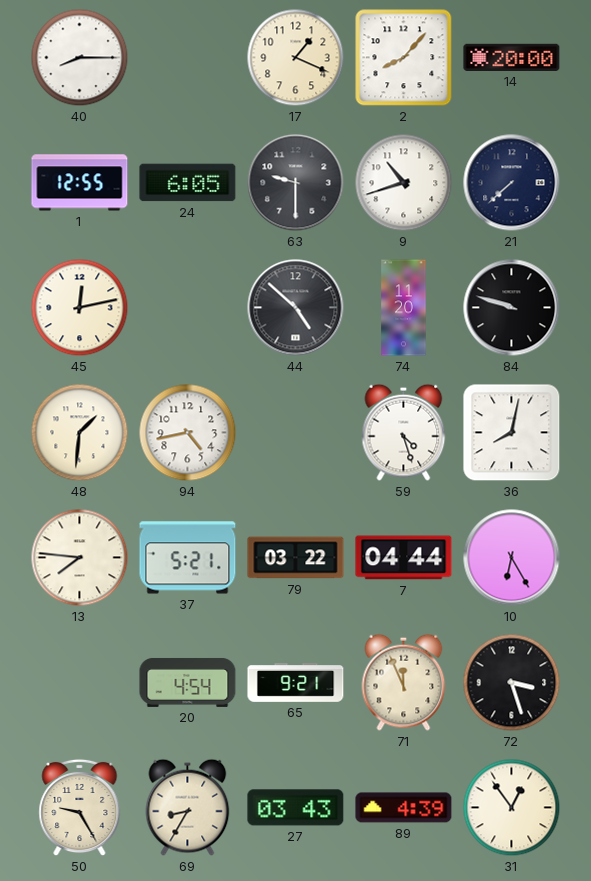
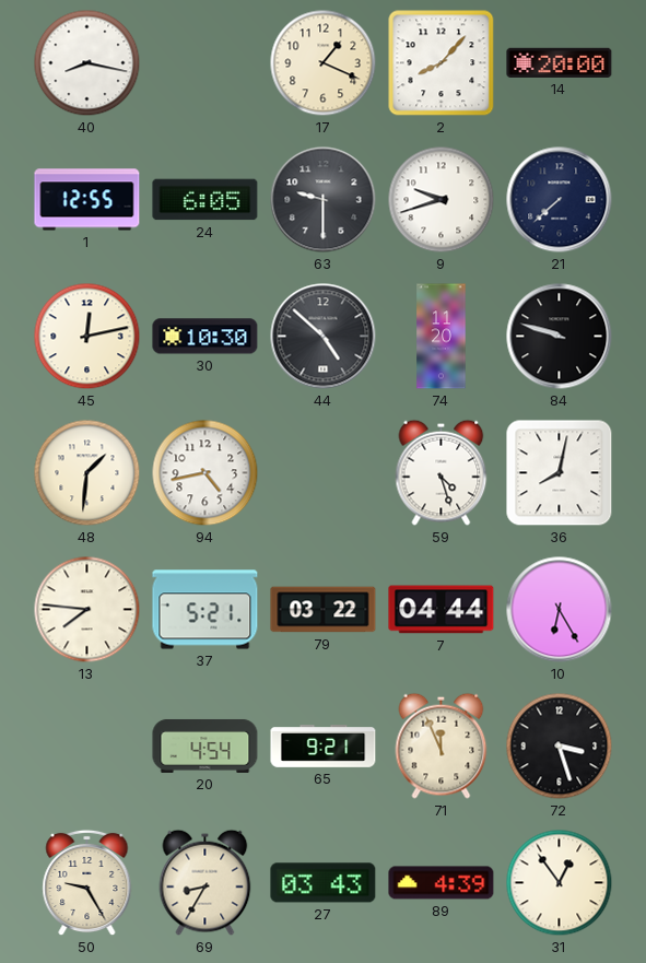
40: 8:15 -> 8:17 (87, 63)
9: 10:42 -> 9:42 (442, 200)
30: none -> 10:30 (205, 337)
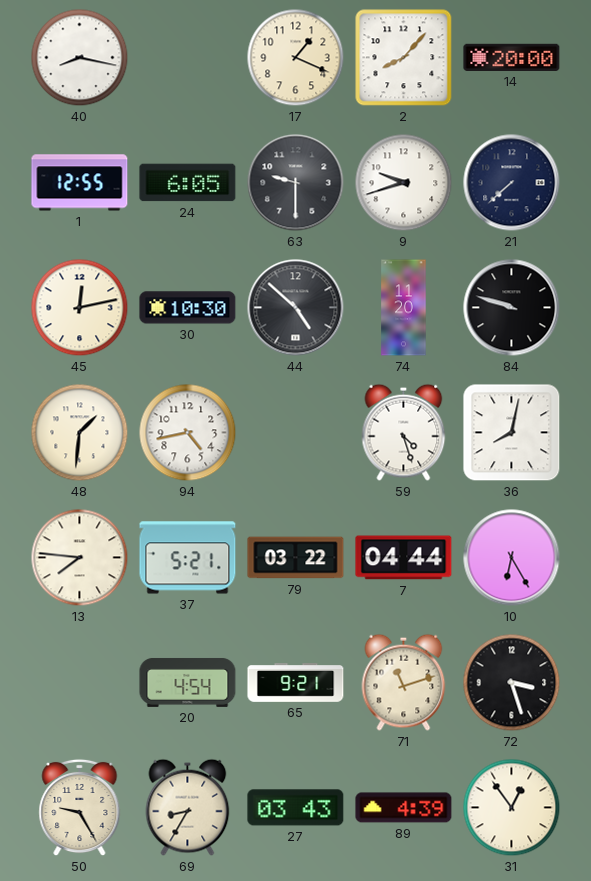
71: 11:56 -> 11:12 (404, 682)
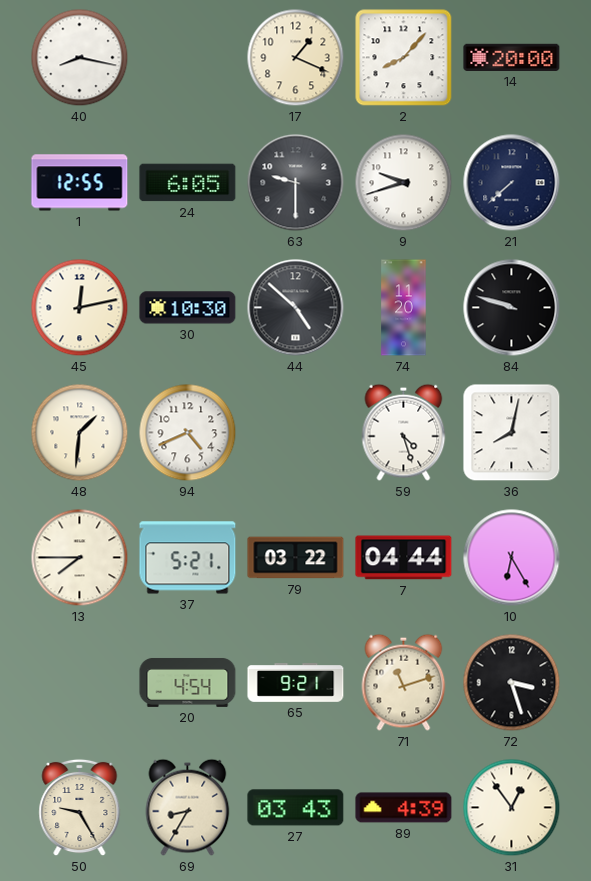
94: 4:43 -> 4:41 (188, 433)
13: 7:46 -> 7:45 (80, 558)
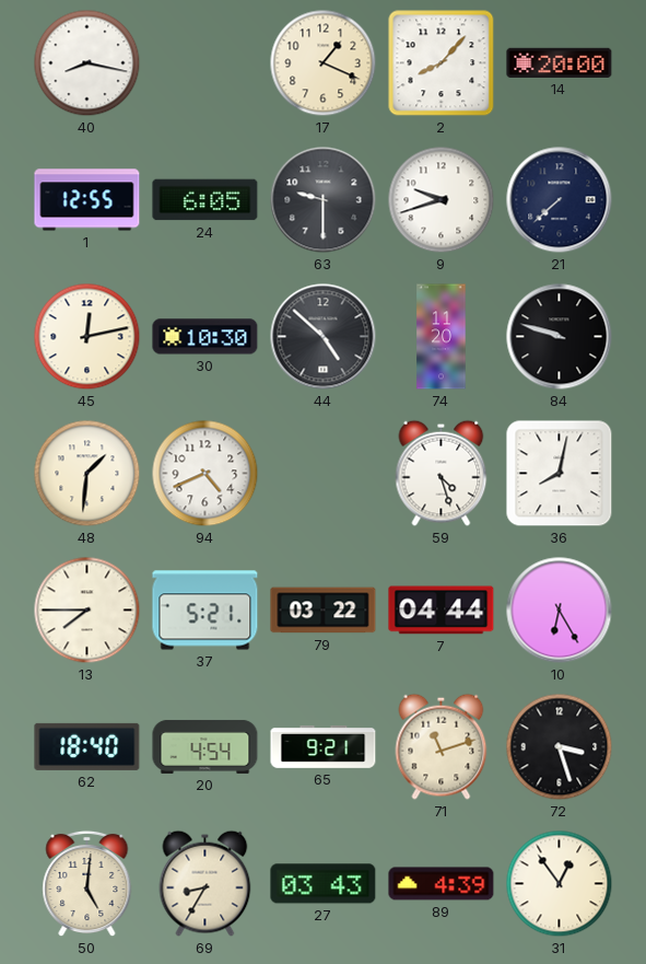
62: none -> 18:40 (87, 746)
50: 9:25 -> 5:01 (87, 884)
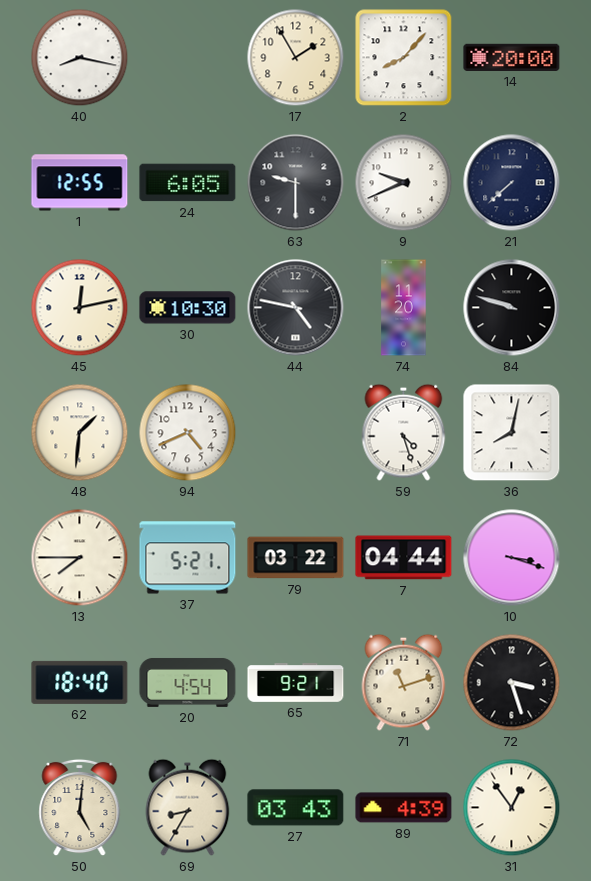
17: 1:19 -> 1:55 (296, 58)
9: 9:42 -> 9:41 (404, 183)
44: 4:52 -> 4:47 (296, 308)
10: 6:25 -> 3:18 (512, 558)
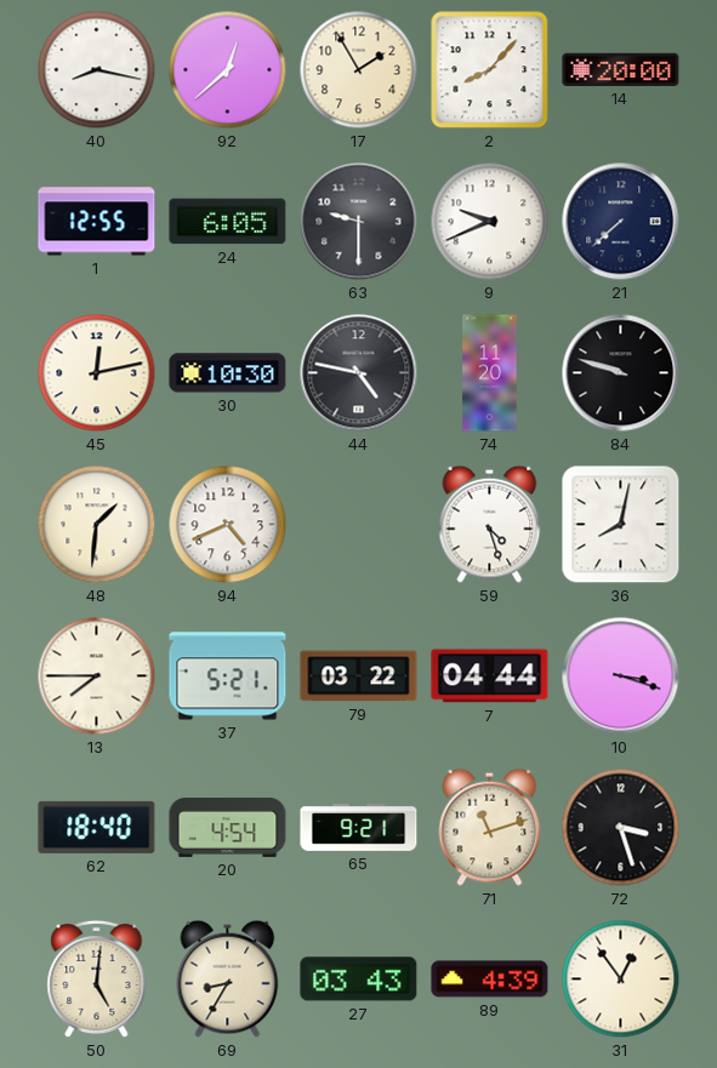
92: none -> 12:38 (228, 70)
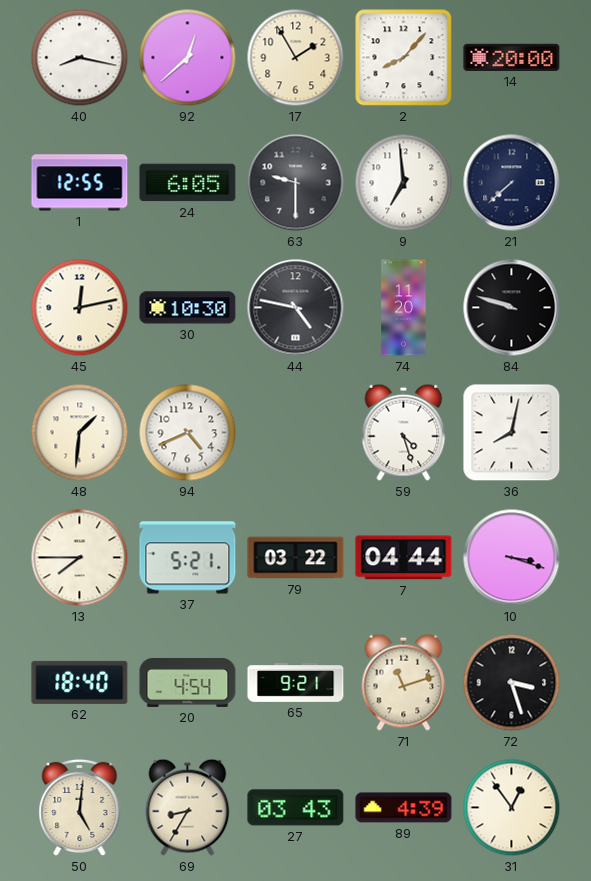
9: 9:41 -> 6:59 (404, 183)
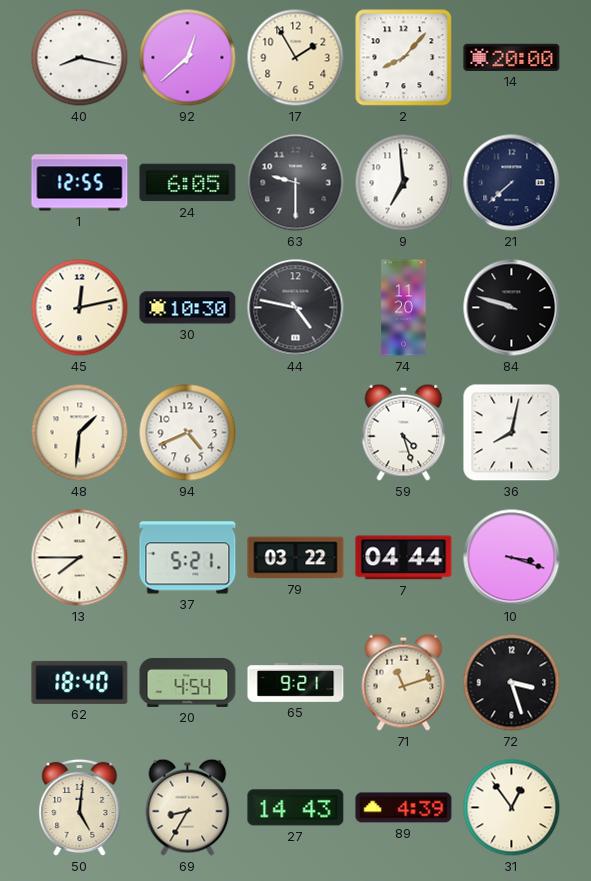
27: 03:43 -> 14:43 (296, 808)
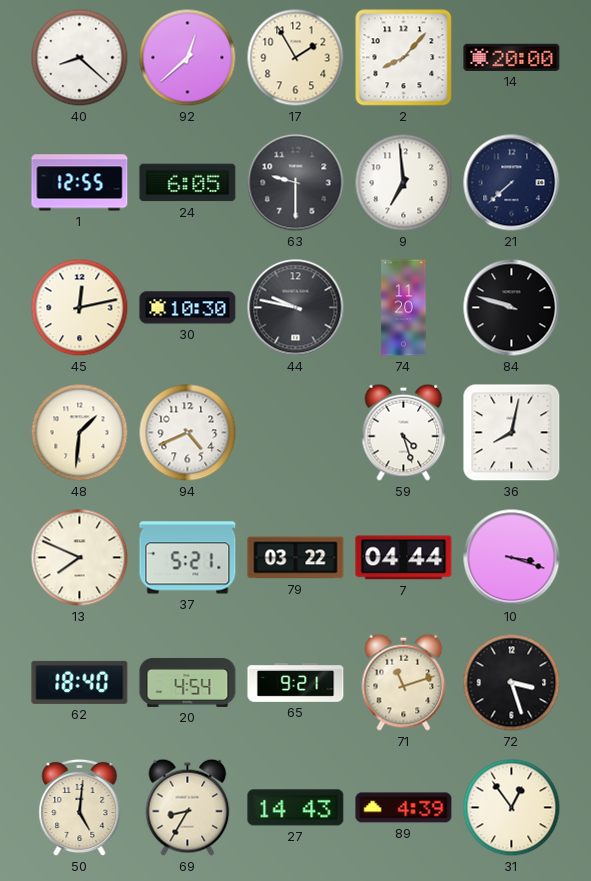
40: 8:17 -> 8:22 (80, 58)
44: 4:47 -> 9:47 (296, 308)
13: 7:45 -> 7:49 (80, 558)
